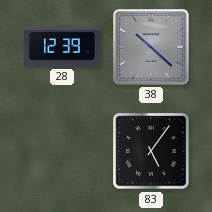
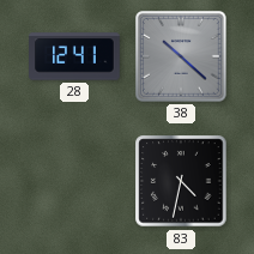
28: 12:39 -> 12:41 (74, 56)
83: 5:06 -> 4:32 (181, 181)
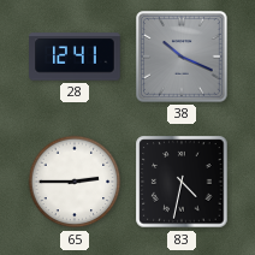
38: 10:22 -> 10:19 (182, 57)
65: none -> 2:45 (75, 182)
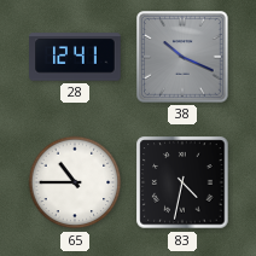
65: 2:45 -> 10:45 (75, 182)
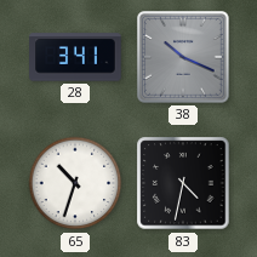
28: 12:41 -> 3:41 (75, 57)
65: 10:45 -> 10:33 (75, 183)
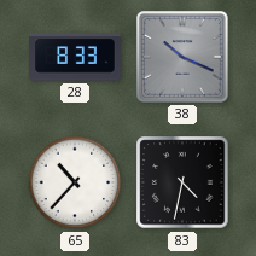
28: 3:41 -> 8:33 (75, 57)
65: 10:33 -> 10:37 (75, 182)
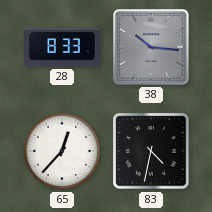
38: 10:19 -> 10:16 (151, 47)
65: 10:37 -> 12:37 (62, 151)
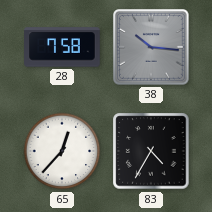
28: 8:33 -> 7:58 (62, 47)
83: 4:32 -> 4:35 (151, 151)
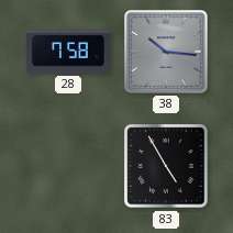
65: 12:37 -> none (62, 151)
83: 4:35 -> 4:55 (166, 166)
